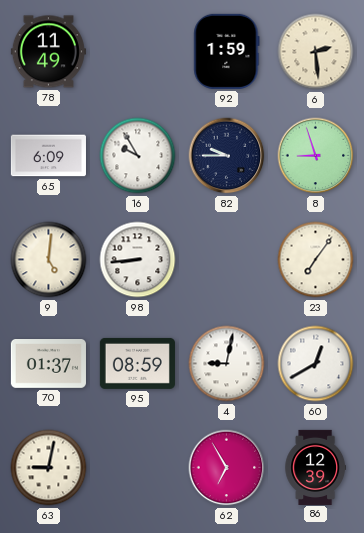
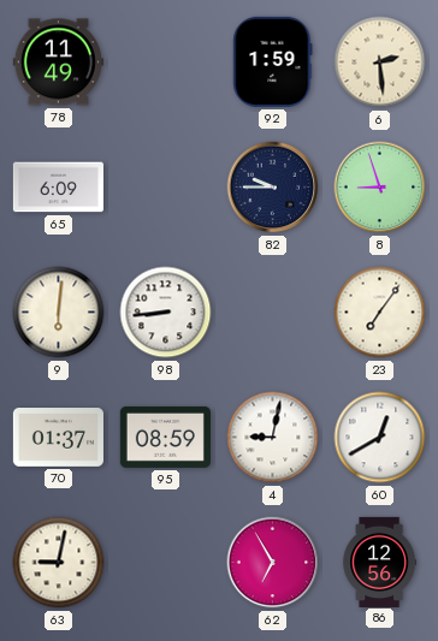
16: 9:55 -> none (138, 156)
9: 5:01 -> 6:01 (59, 313)
86: 12:39 -> 12:56 (379, 562)
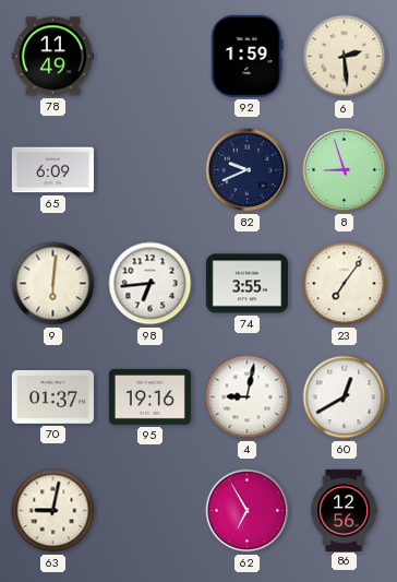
82: 9:45 -> 9:41 (248, 170)
98: 8:44 -> 6:44 (151, 284)
74: none -> 3:55 (246, 284)
95: 08:59 -> 19:16 (149, 396)
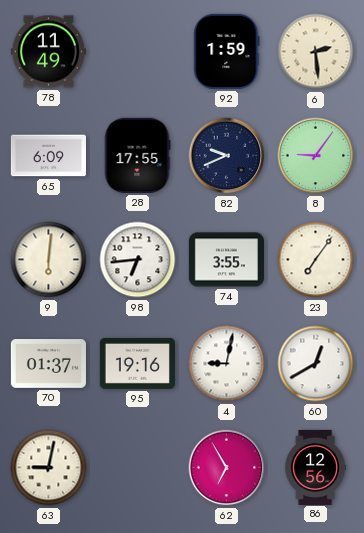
28: none -> 17:55 (137, 155)
8: 8:57 -> 9:06 (316, 156)
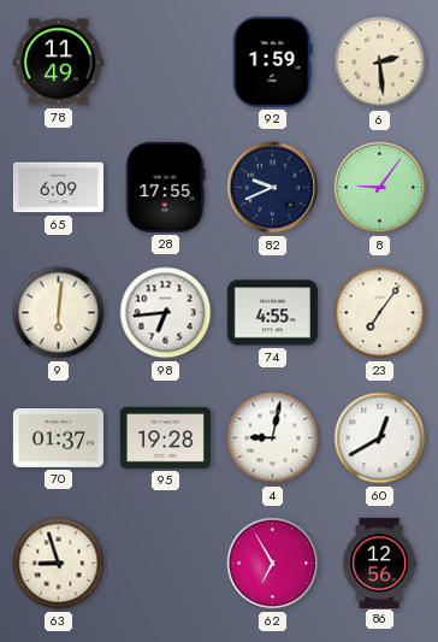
74: 3:55 -> 4:55 (272, 313)
95: 19:16 -> 19:28 (165, 437)
63: 9:02 -> 8:57 (59, 564)
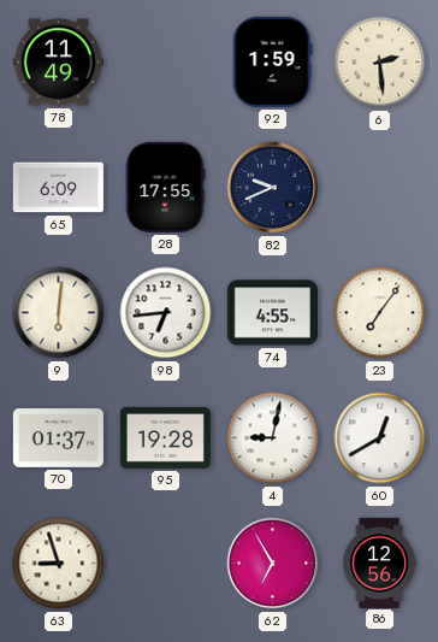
8: 9:06 -> none (380, 188)
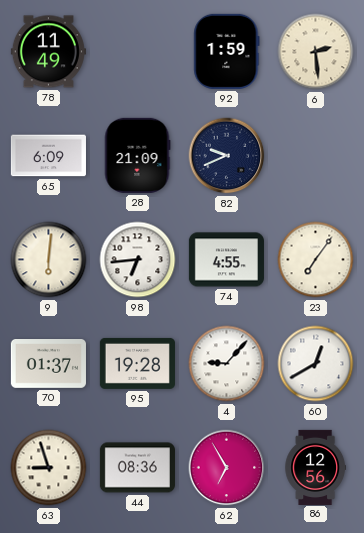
28: 17:55 -> 21:09 (137, 155)
4: 9:02 -> 9:07 (227, 364)
44: none -> 08:36 (137, 468)
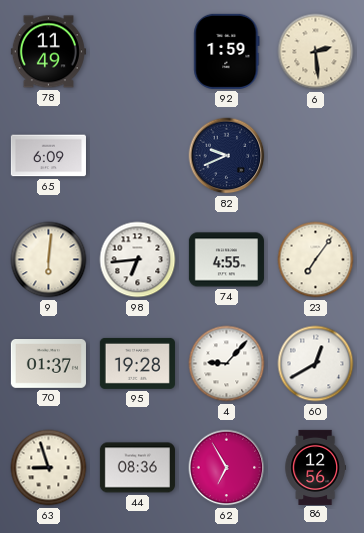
28: 21:09 -> none (137, 155)
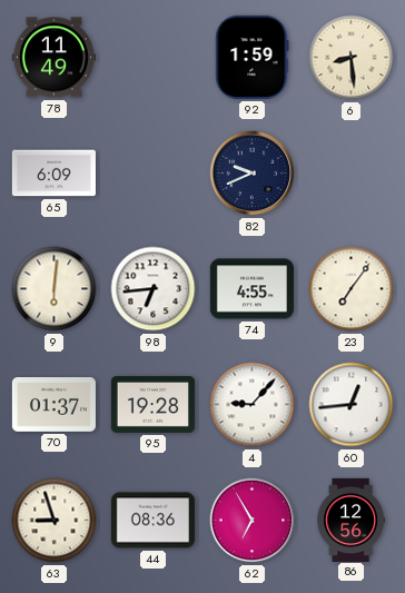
6: 2:29 -> 8:29 (352, 58)
60: 12:40 -> 12:44 (352, 405)
